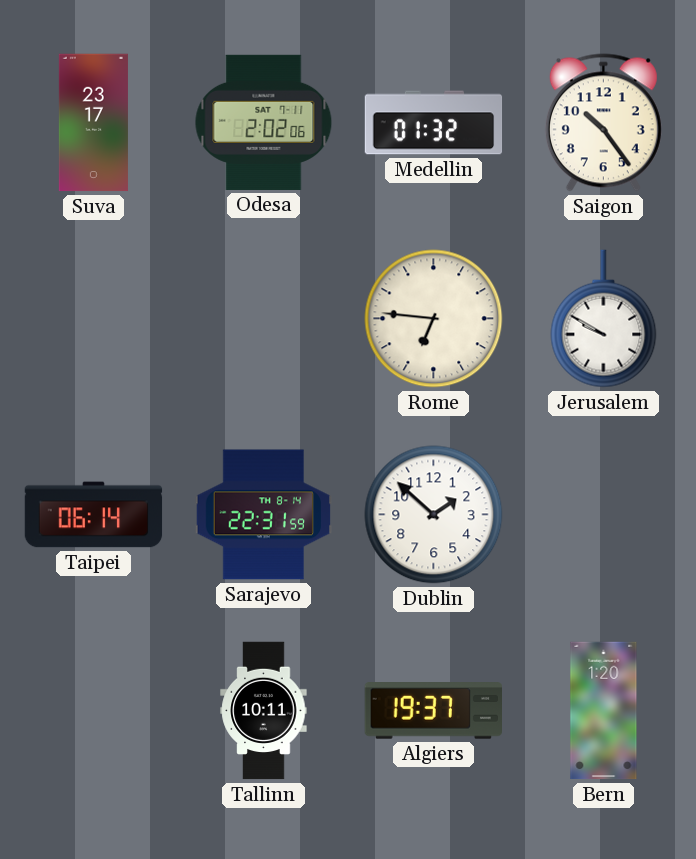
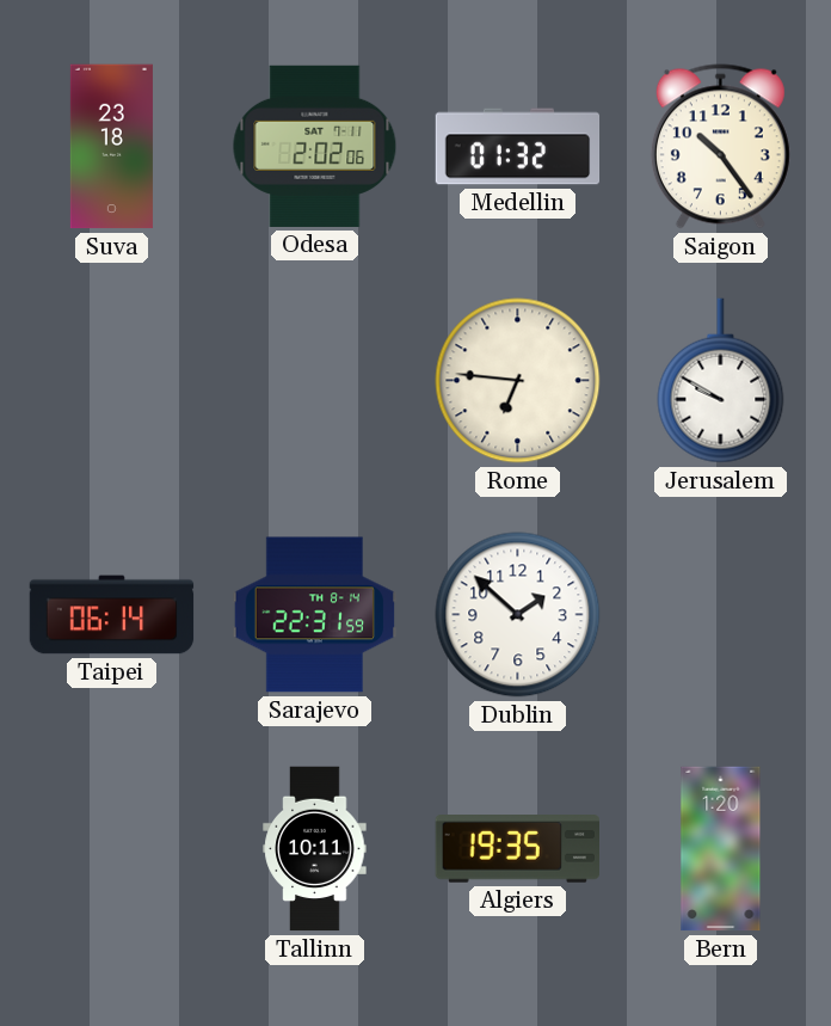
Suva: 23:17 -> 23:18 (111, 147)
Algiers: 19:37 -> 19:35 (517, 849)
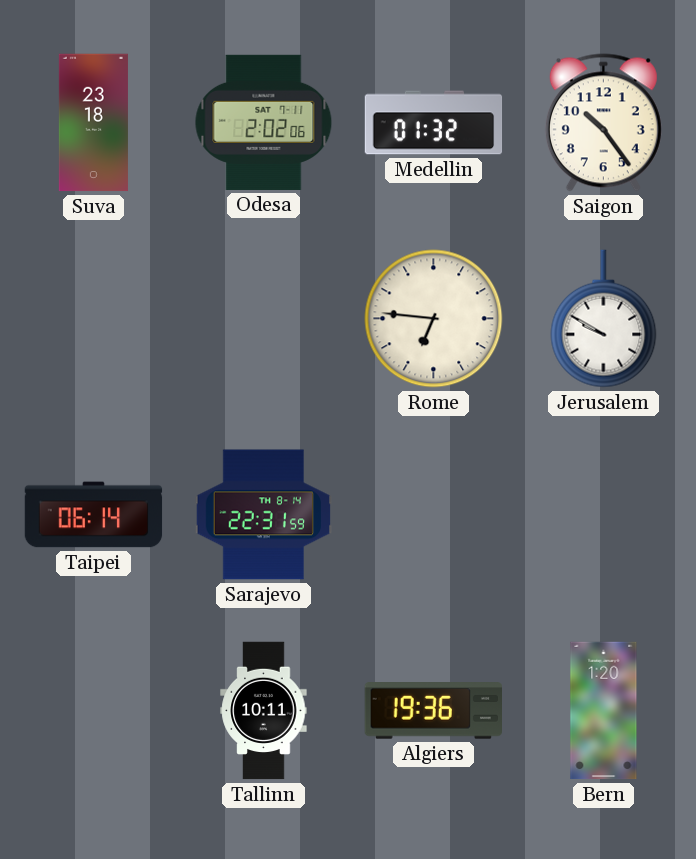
Dublin: 1:52 -> none (518, 615)
Algiers: 19:35 -> 19:36 (433, 711)
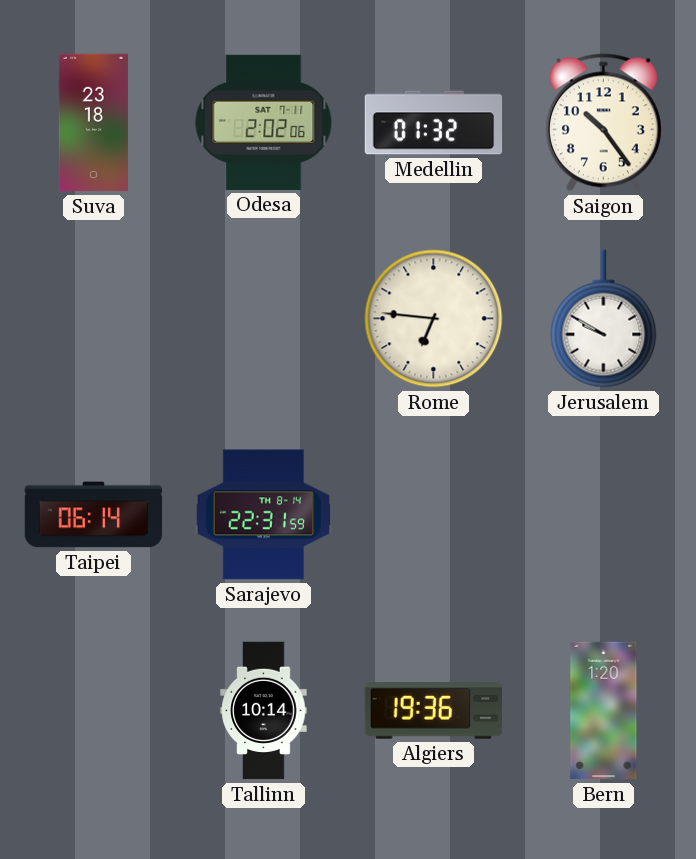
Tallinn: 10:11 -> 10:14 (264, 711)
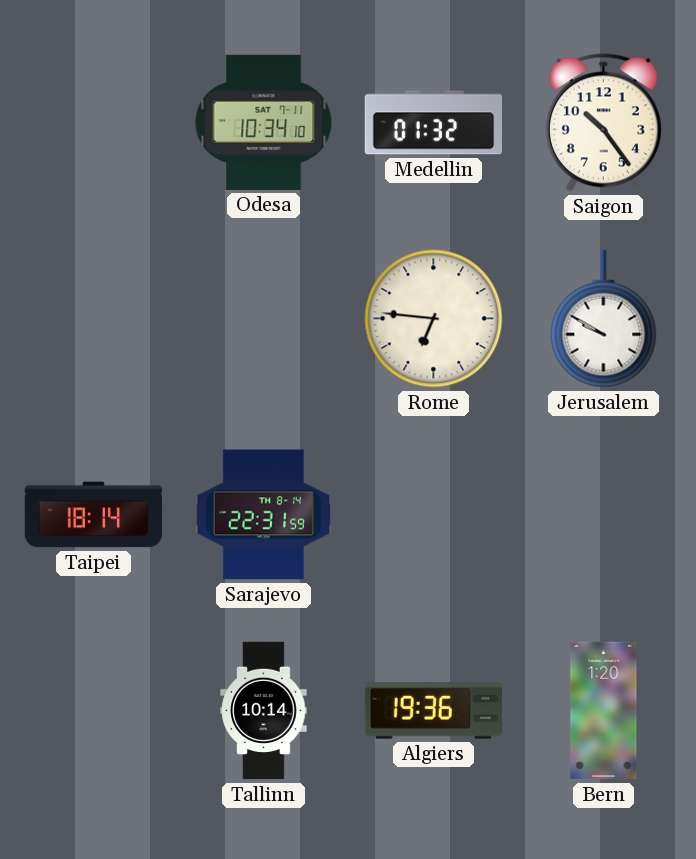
Suva: 23:18 -> none (93, 123)
Odesa: 2:02 -> 10:34 (264, 122)
Taipei: 06:14 -> 18:14 (94, 515)
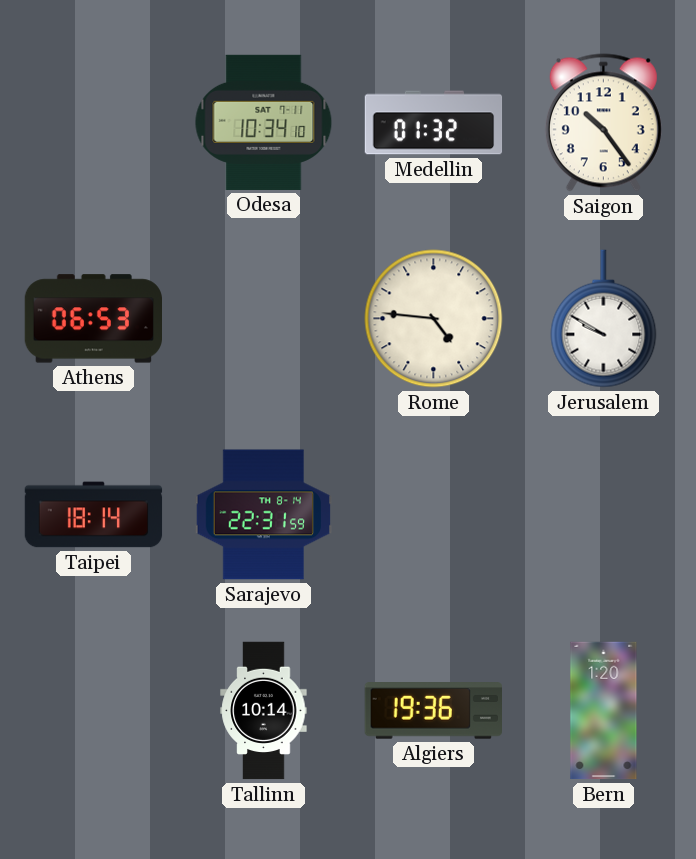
Athens: none -> 06:53 (94, 319)
Rome: 6:46 -> 4:46 (434, 319)
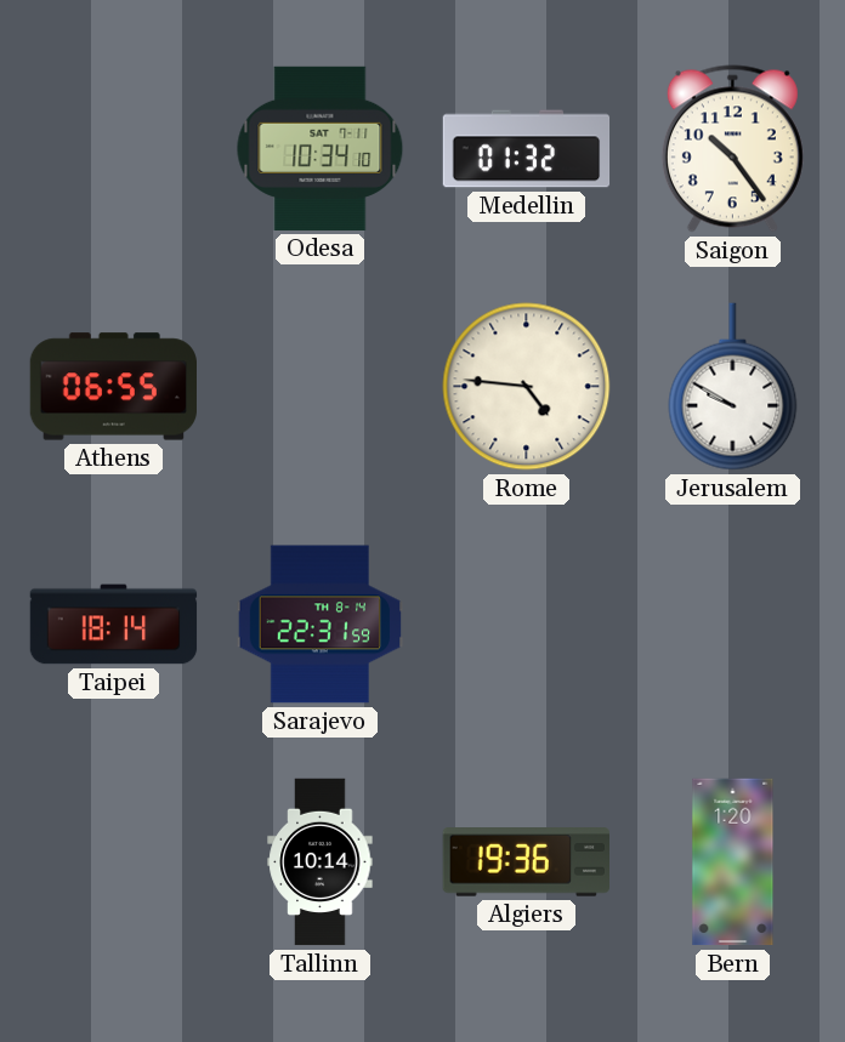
Athens: 06:53 -> 06:55 (114, 387)
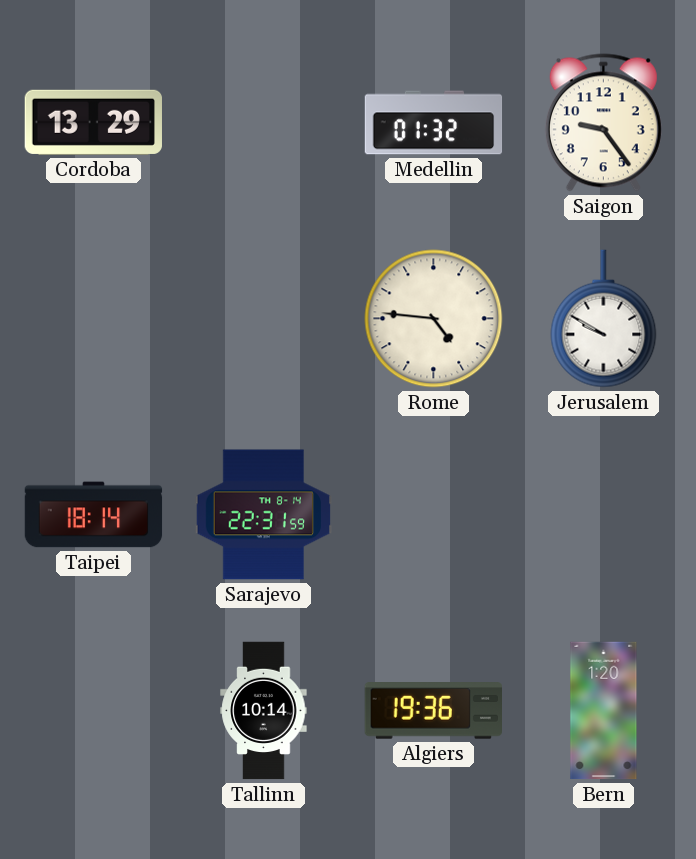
Cordoba: none -> 13:29 (93, 122)
Odesa: 10:34 -> none (321, 148)
Saigon: 10:24 -> 9:24 (603, 123)
Athens: 06:55 -> none (114, 387)
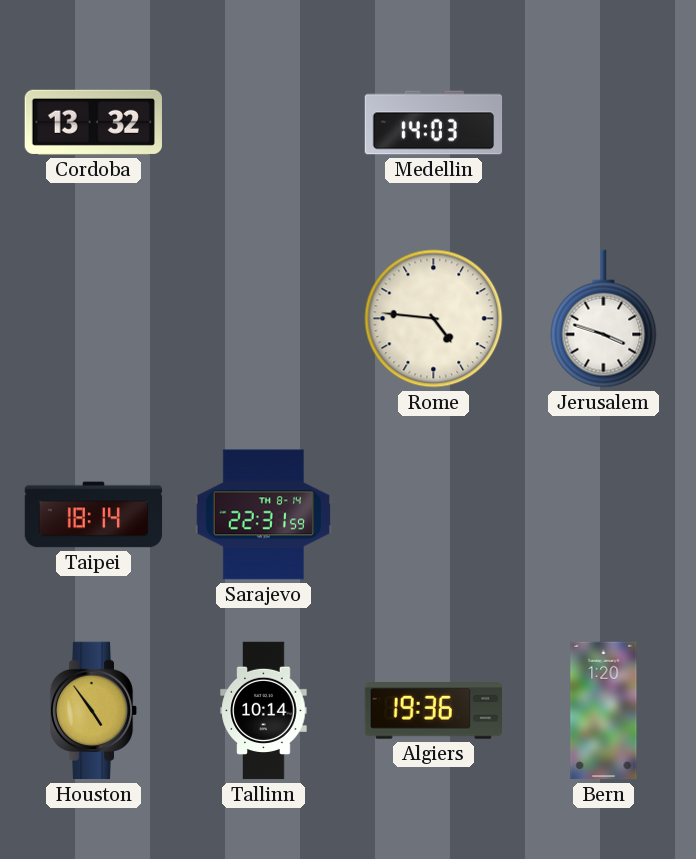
Cordoba: 13:29 -> 13:32 (93, 122)
Medellin: 01:32 -> 14:03 (434, 123)
Saigon: 9:24 -> none (603, 123)
Jerusalem: 9:50 -> 3:48 (604, 319)
Houston: none -> 4:54 (94, 711)
